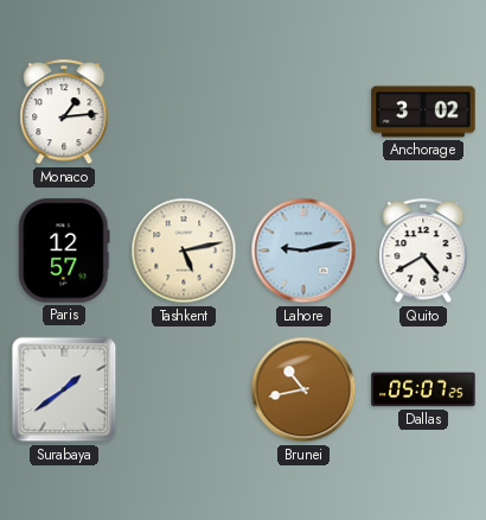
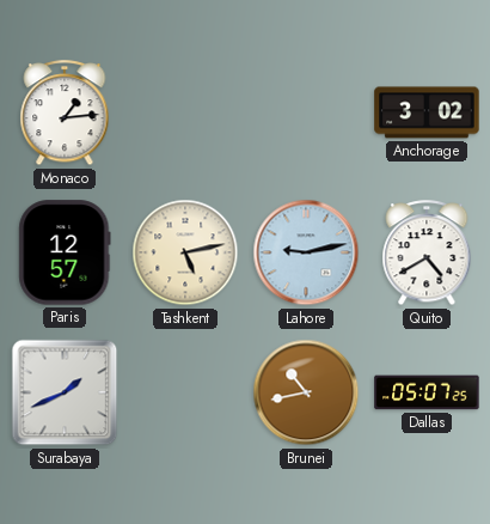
Surabaya: 1:39 -> 1:41 (65, 392)
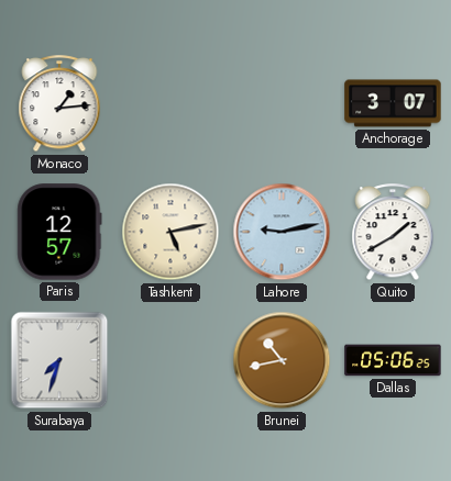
Anchorage: 3:02 -> 3:07 (393, 103)
Quito: 4:40 -> 1:40 (393, 233)
Surabaya: 1:41 -> 7:33 (59, 360)
Dallas: 05:07 -> 05:06 (393, 360)
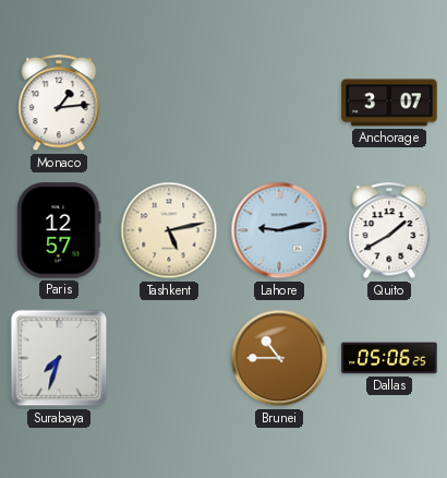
Brunei: 10:43 -> 10:45 (279, 358)
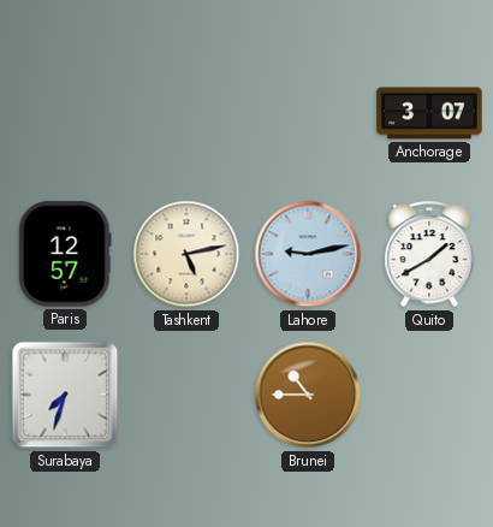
Monaco: 1:14 -> none (59, 104)
Dallas: 05:06 -> none (389, 358)
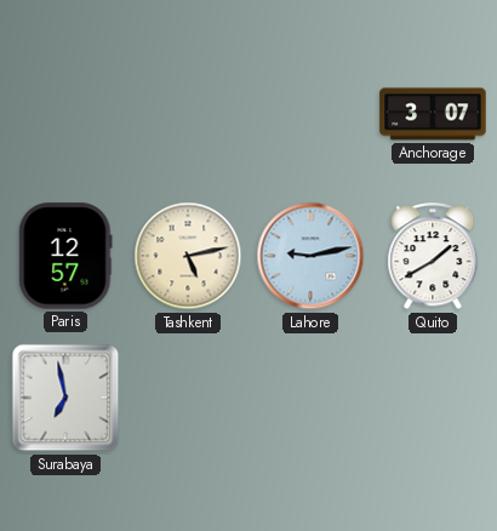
Surabaya: 7:33 -> 6:58 (65, 398)
Brunei: 10:45 -> none (308, 395)
